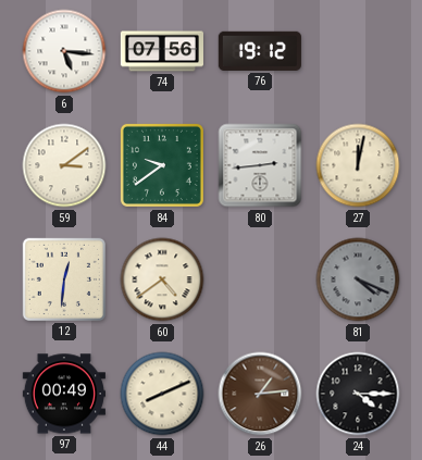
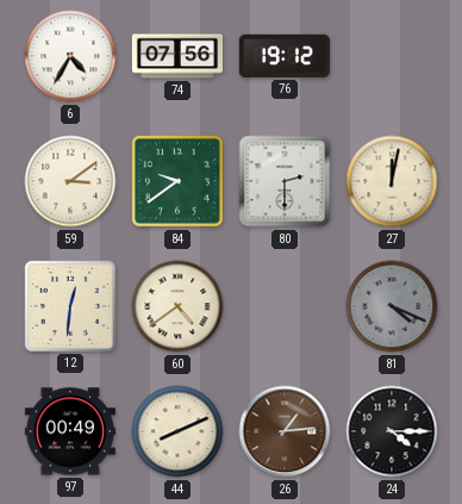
6: 5:16 -> 4:35 (70, 56)
80: 2:44 -> 2:30 (285, 181)
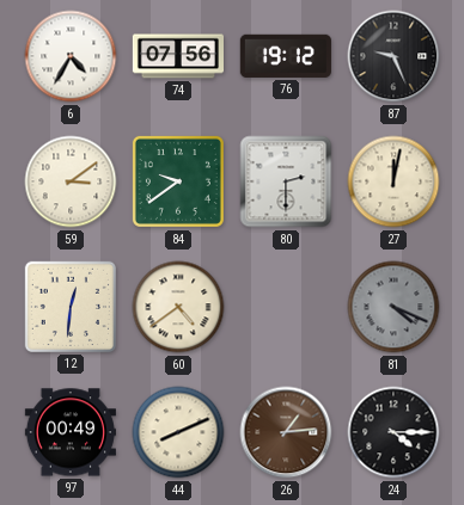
87: none -> 9:26 (393, 56)
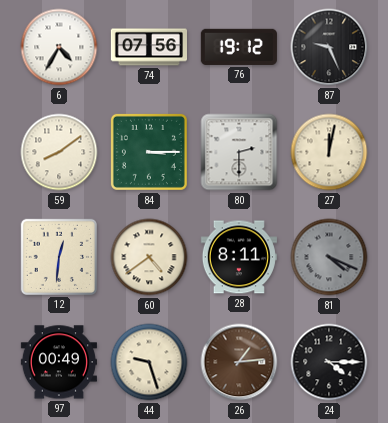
59: 3:09 -> 8:09 (59, 152)
84: 9:39 -> 3:15 (149, 152)
28: none -> 8:11 (239, 257)
44: 8:11 -> 9:27 (149, 362)
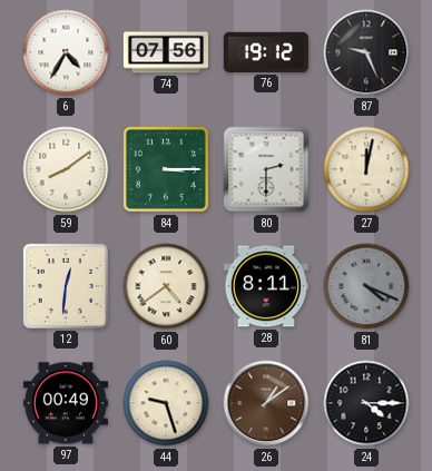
26: 1:14 -> 1:09 (266, 403)
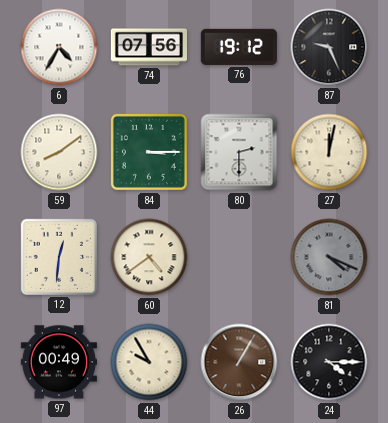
28: 8:11 -> none (266, 286)
44: 9:27 -> 9:55 (149, 362)
26: 1:09 -> 1:05 (239, 362)
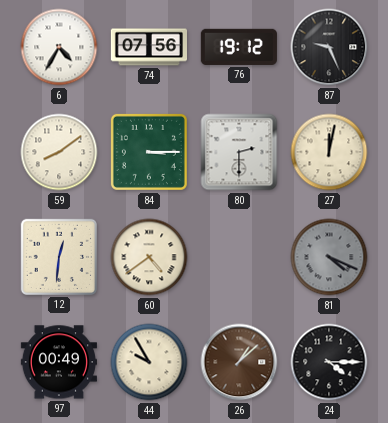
26: 1:05 -> 1:08 (239, 362)
